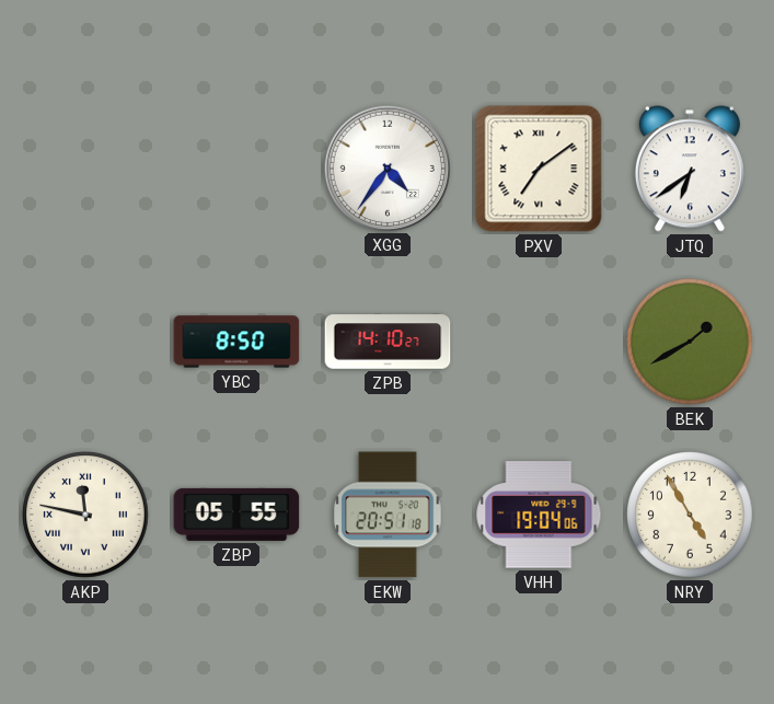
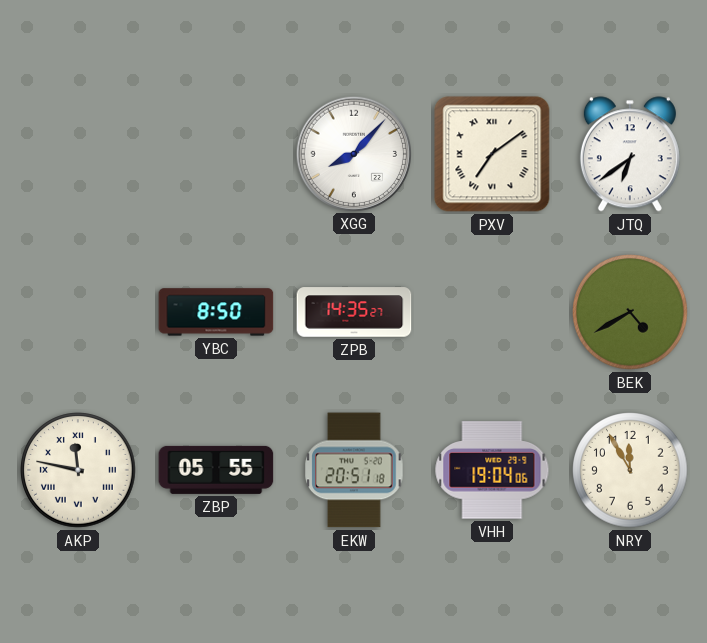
XGG: 4:36 -> 8:07 (353, 153)
ZPB: 14:10 -> 14:35 (354, 312)
BEK: 1:40 -> 4:40 (630, 312)
NRY: 4:55 -> 11:55 (630, 470)
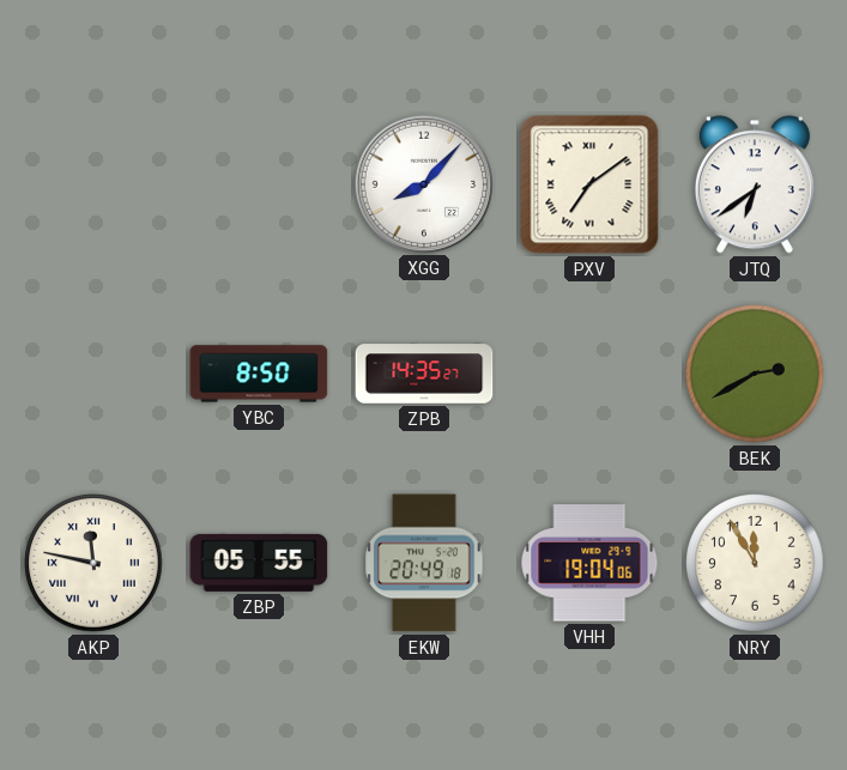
BEK: 4:40 -> 2:40 (755, 374)
EKW: 20:51 -> 20:49 (424, 563)
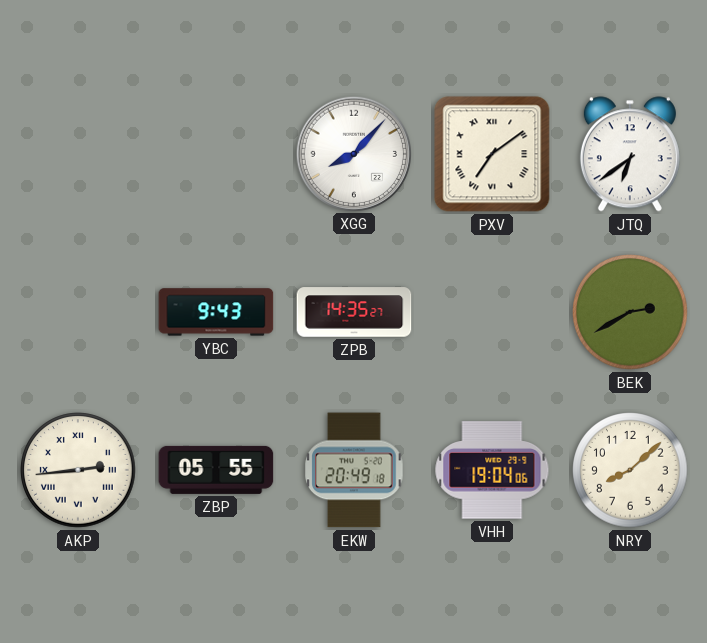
YBC: 8:50 -> 9:43 (216, 312)
AKP: 11:47 -> 2:44 (78, 470)
NRY: 11:55 -> 8:08 (630, 470)
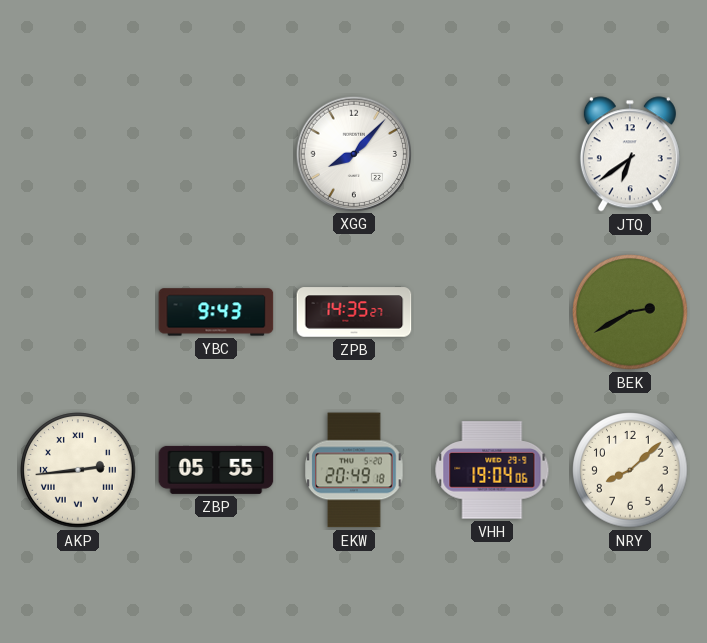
PXV: 7:09 -> none (492, 154)
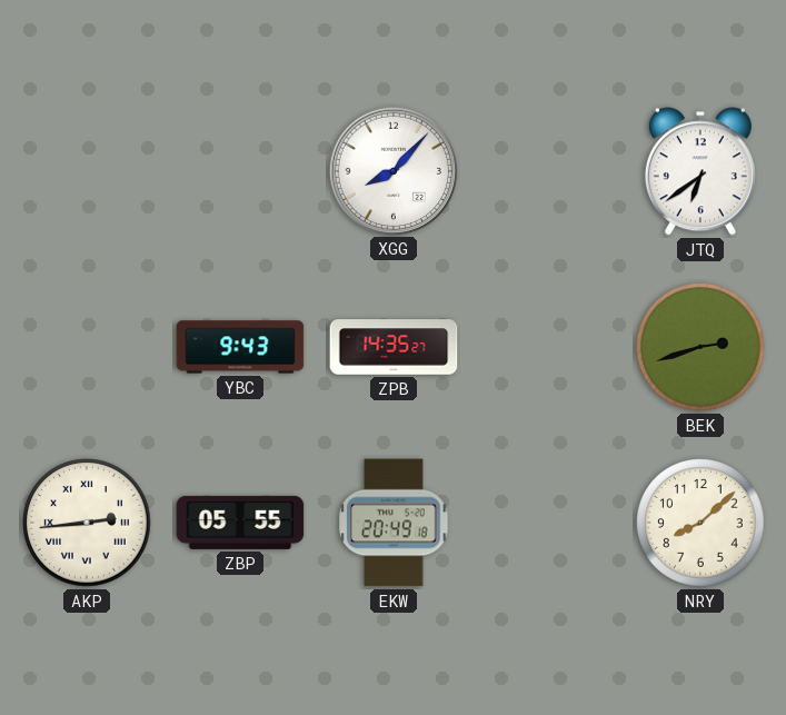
BEK: 2:40 -> 2:42 (700, 347)
VHH: 19:04 -> none (492, 470)
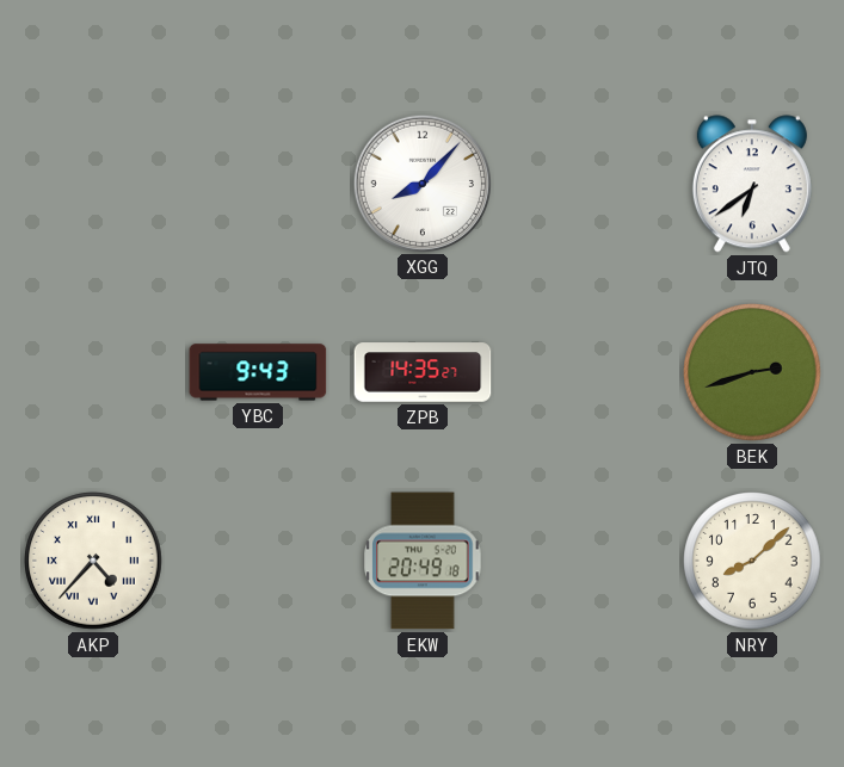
AKP: 2:44 -> 4:37 (93, 561)
ZBP: 05:55 -> none (240, 523)
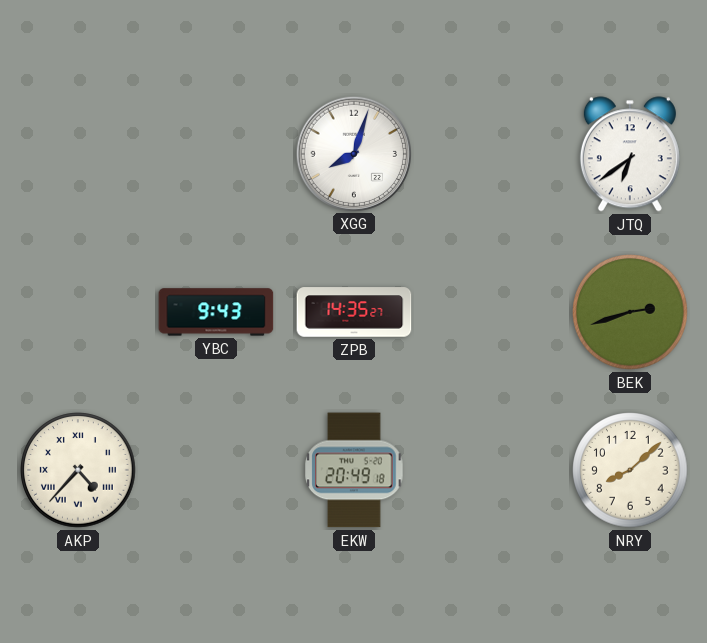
XGG: 8:07 -> 8:03 (353, 153)
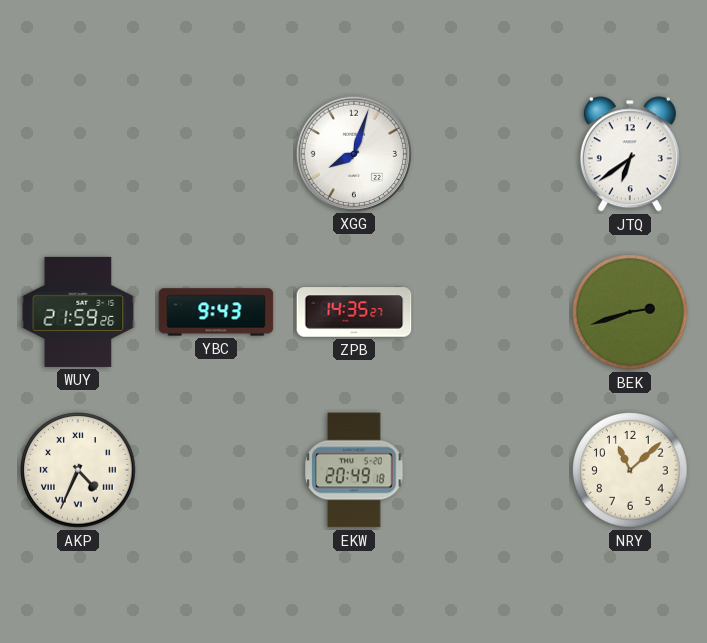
WUY: none -> 21:59 (78, 312)
AKP: 4:37 -> 4:34 (78, 470)
NRY: 8:08 -> 11:08 (630, 470)
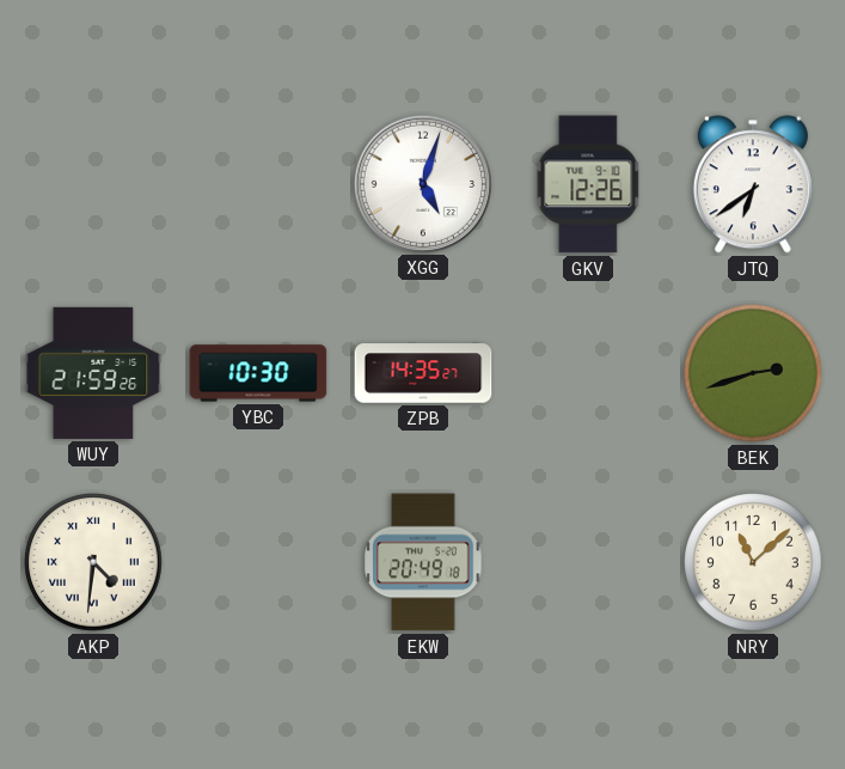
XGG: 8:03 -> 5:03 (422, 183)
GKV: none -> 12:26 (588, 184)
YBC: 9:43 -> 10:30 (258, 373)
AKP: 4:34 -> 4:31 (93, 562)
